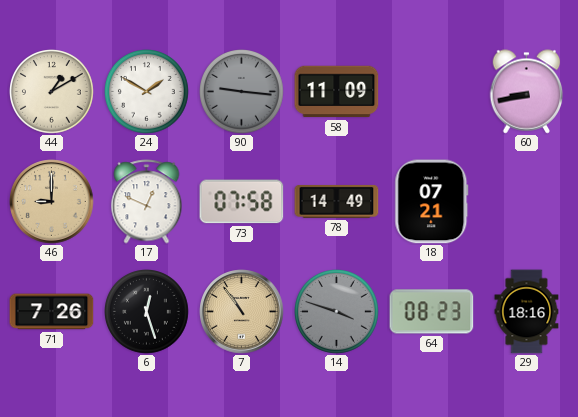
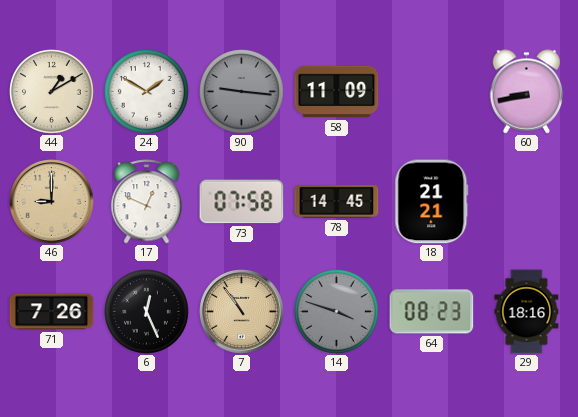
78: 14:49 -> 14:45 (337, 201)
18: 07:21 -> 21:21 (432, 202)
6: 12:27 -> 12:26 (147, 312)
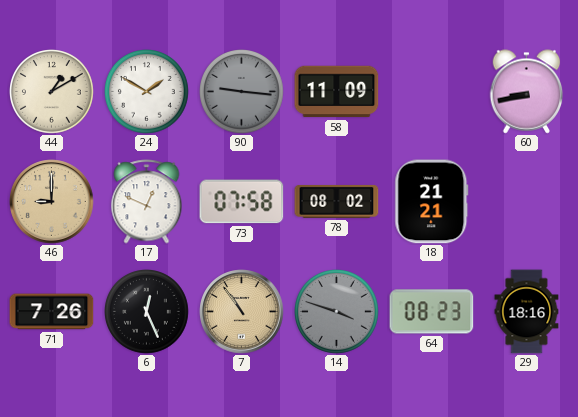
78: 14:45 -> 08:02 (337, 201)
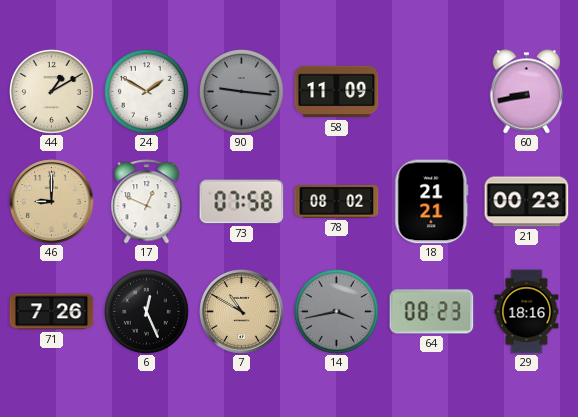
21: none -> 00:23 (527, 202)
7: 10:54 -> 10:50 (242, 312)
14: 3:48 -> 3:43 (337, 312)
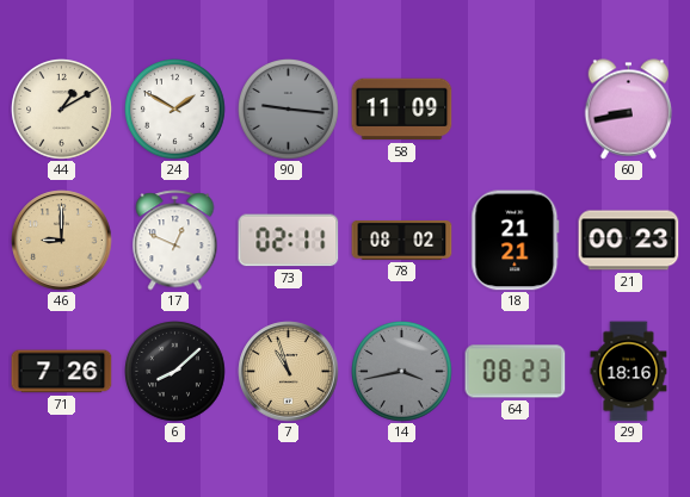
73: 07:58 -> 02:11 (289, 241)
6: 12:26 -> 8:08 (175, 372)
7: 10:50 -> 10:57 (289, 372)
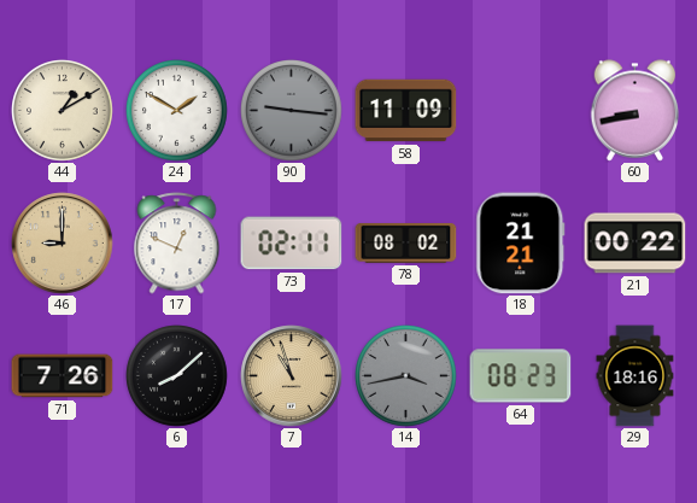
21: 00:23 -> 00:22 (635, 244)
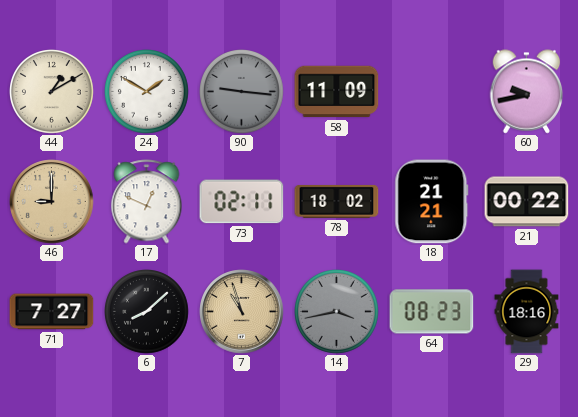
60: 8:43 -> 9:43 (527, 92)
78: 08:02 -> 18:02 (337, 201)
71: 7:26 -> 7:27 (52, 312)
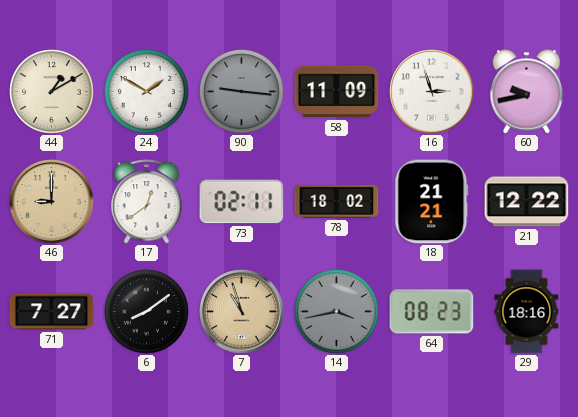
16: none -> 2:57 (432, 92)
17: 12:49 -> 12:39 (147, 202)
21: 00:22 -> 12:22 (527, 202)
6: 8:08 -> 8:09 (147, 312)
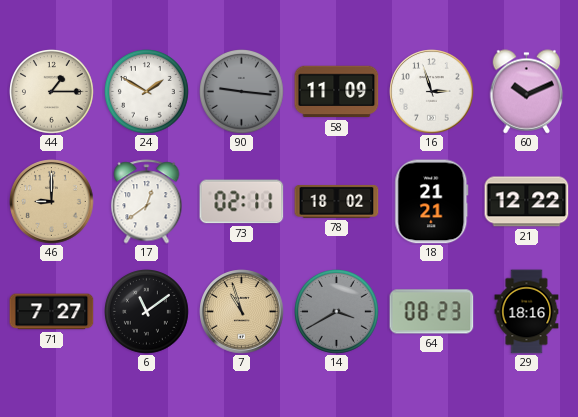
44: 1:10 -> 1:15 (52, 92)
60: 9:43 -> 10:11 (527, 92)
6: 8:09 -> 11:09 (147, 312)
14: 3:43 -> 3:40 (337, 312)
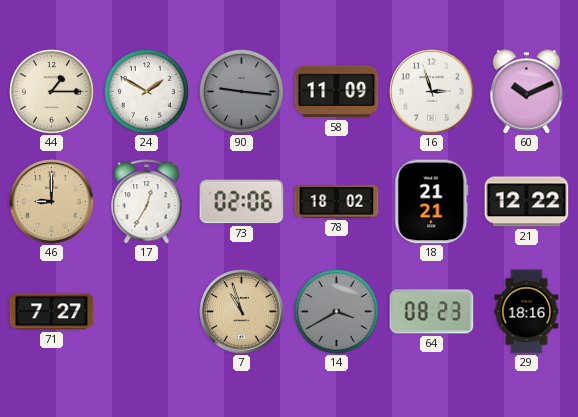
17: 12:39 -> 12:35 (147, 202)
73: 02:11 -> 02:06 (242, 202)
6: 11:09 -> none (147, 312)
